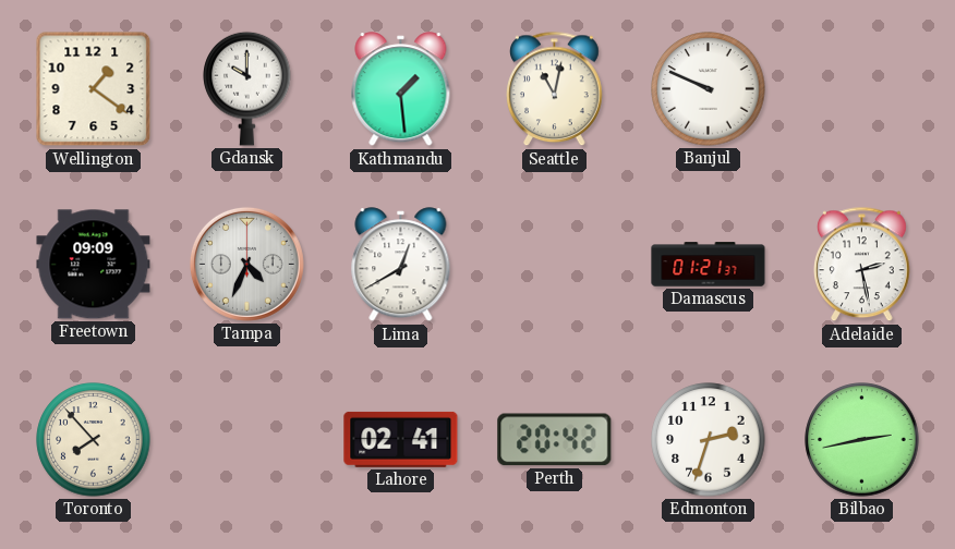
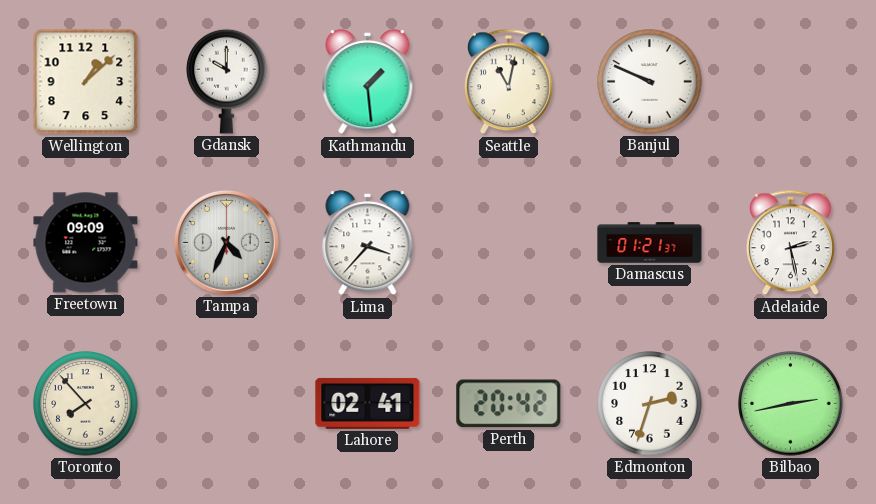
Wellington: 1:21 -> 1:08 (86, 82)
Lima: 12:40 -> 3:37 (368, 243)
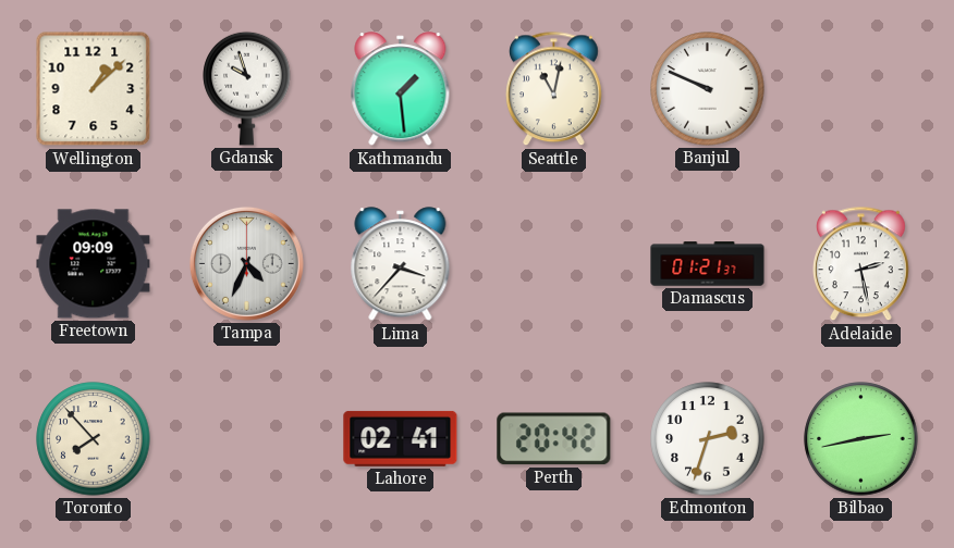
Gdansk: 10:00 -> 9:57 (247, 88)
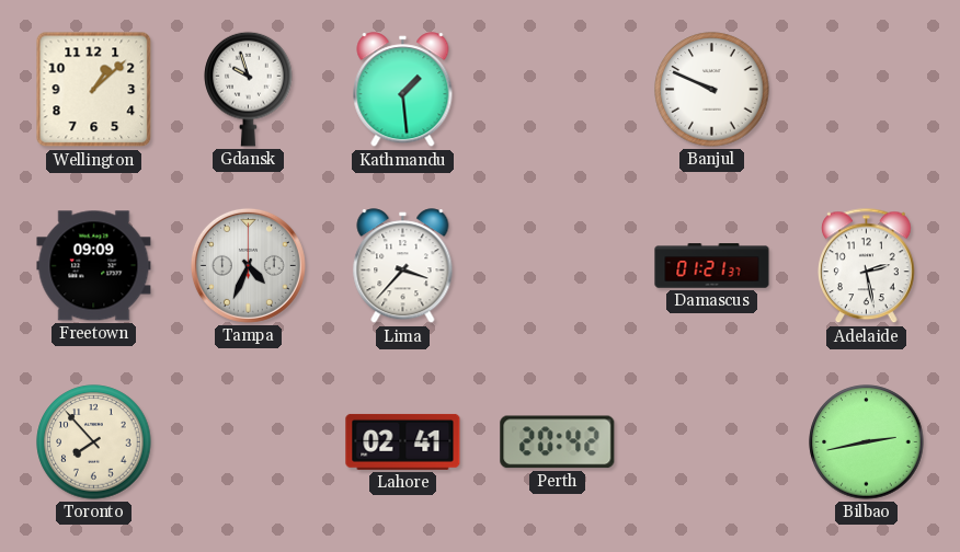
Seattle: 11:02 -> none (554, 89)
Edmonton: 2:33 -> none (708, 439)
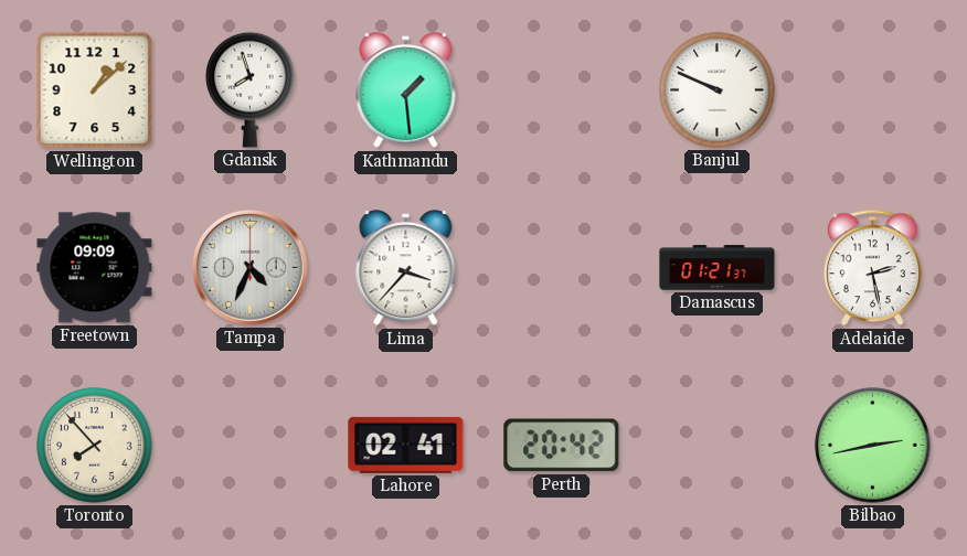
Gdansk: 9:57 -> 7:57 (251, 89)
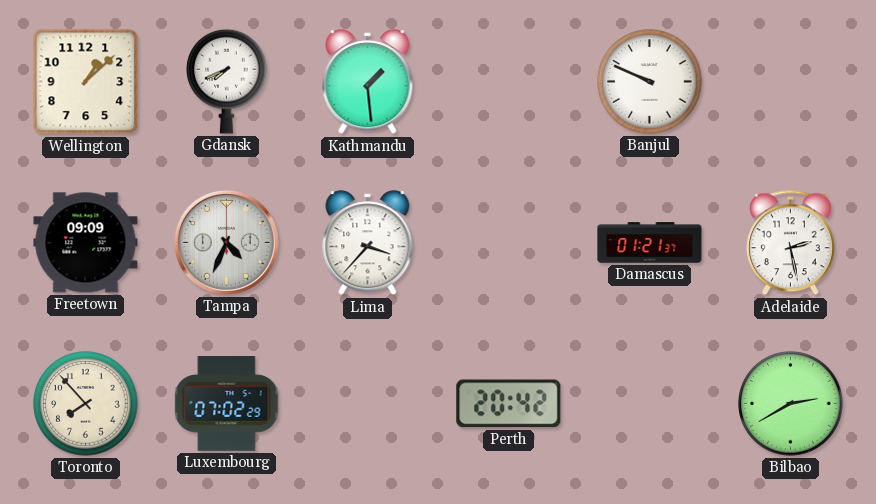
Gdansk: 7:57 -> 7:41 (227, 81)
Luxembourg: none -> 07:02 (227, 404)
Lahore: 02:41 -> none (406, 445)
Bilbao: 2:43 -> 2:40 (791, 404)
